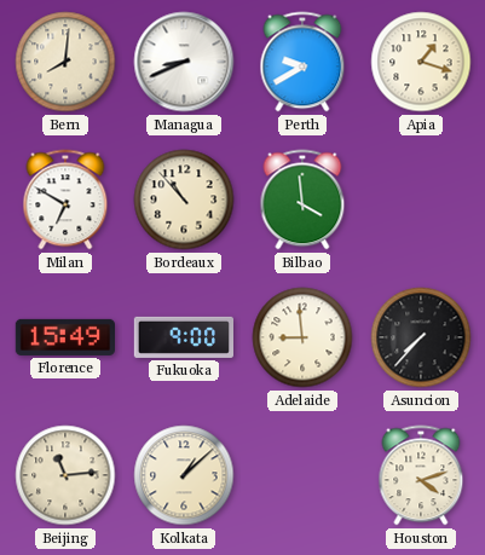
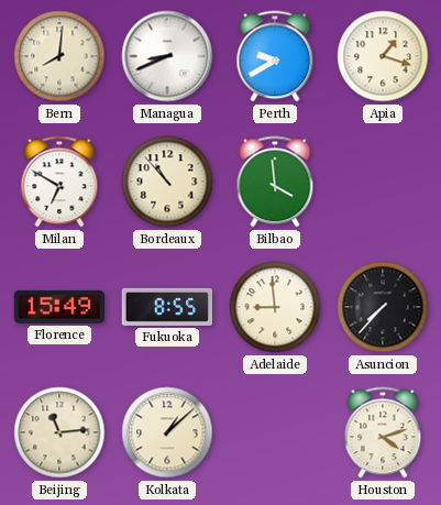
Fukuoka: 9:00 -> 8:55 (167, 307)
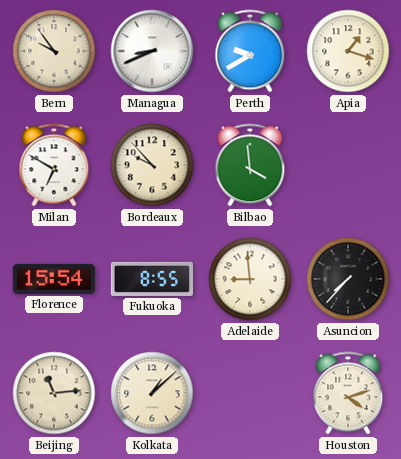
Bern: 8:01 -> 9:54 (54, 51)
Bordeaux: 10:53 -> 9:53 (152, 165)
Florence: 15:49 -> 15:54 (53, 279)
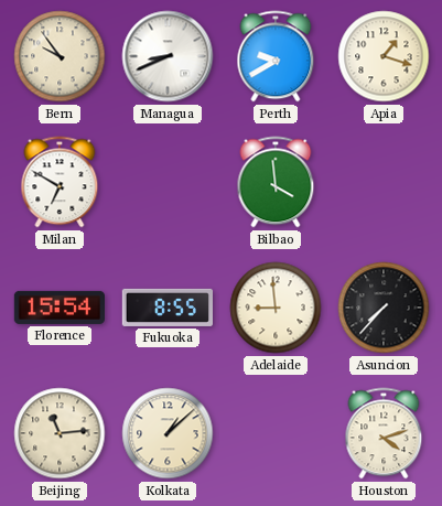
Bordeaux: 9:53 -> none (152, 165)
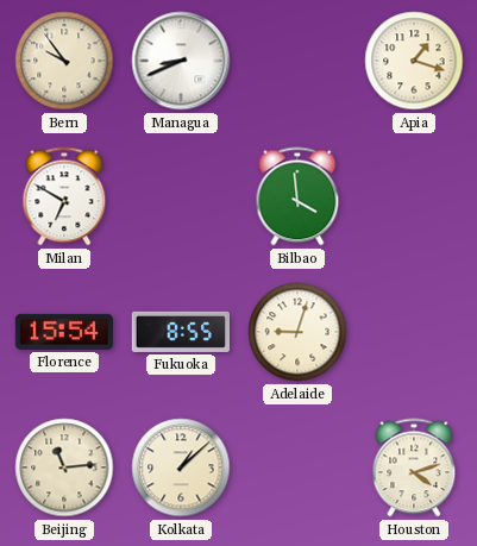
Perth: 9:40 -> none (276, 56)
Adelaide: 8:59 -> 9:03 (297, 332)
Asuncion: 7:37 -> none (384, 308)
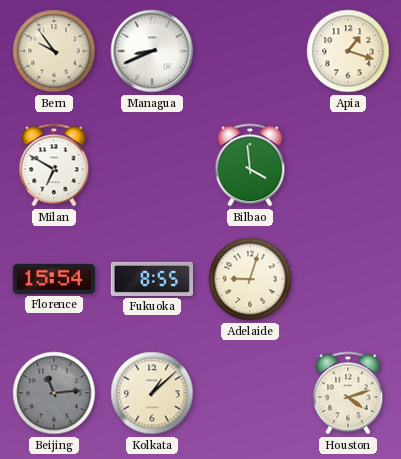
Beijing dial: cream -> grey (54, 393)
